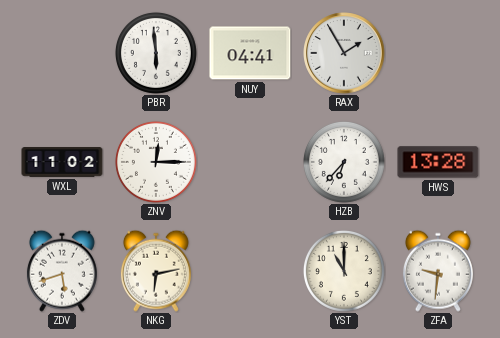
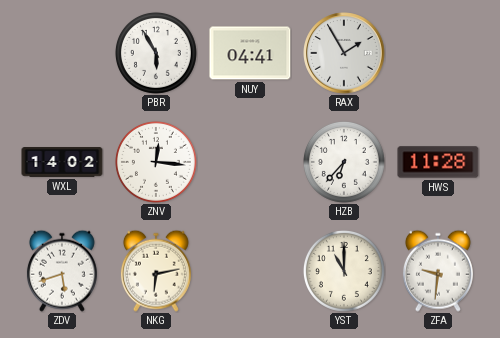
PBR: 5:59 -> 5:55 (156, 53)
WXL: 11:02 -> 14:02 (62, 162)
ZNV: 12:15 -> 12:16 (156, 162)
HWS: 13:28 -> 11:28 (438, 162)
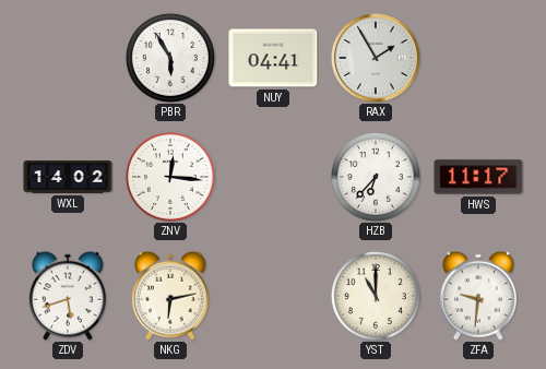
HWS: 11:28 -> 11:17 (478, 177)
